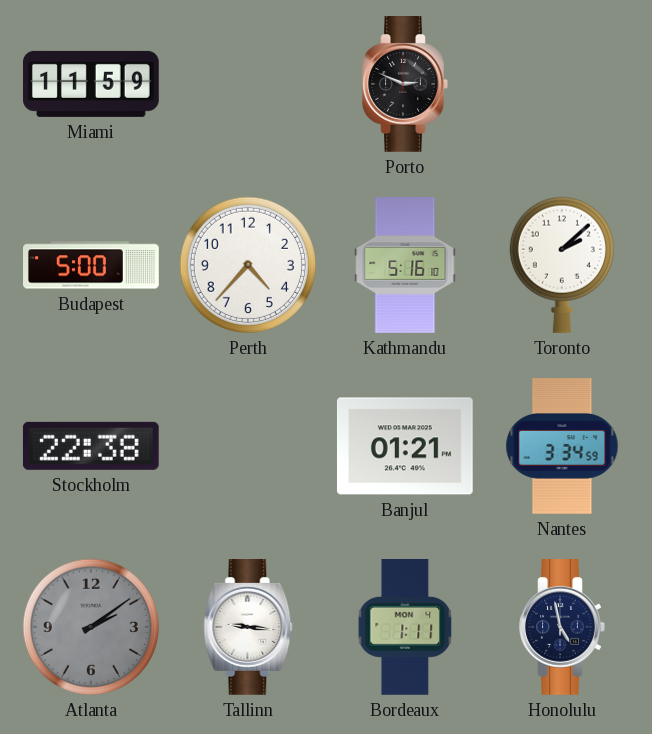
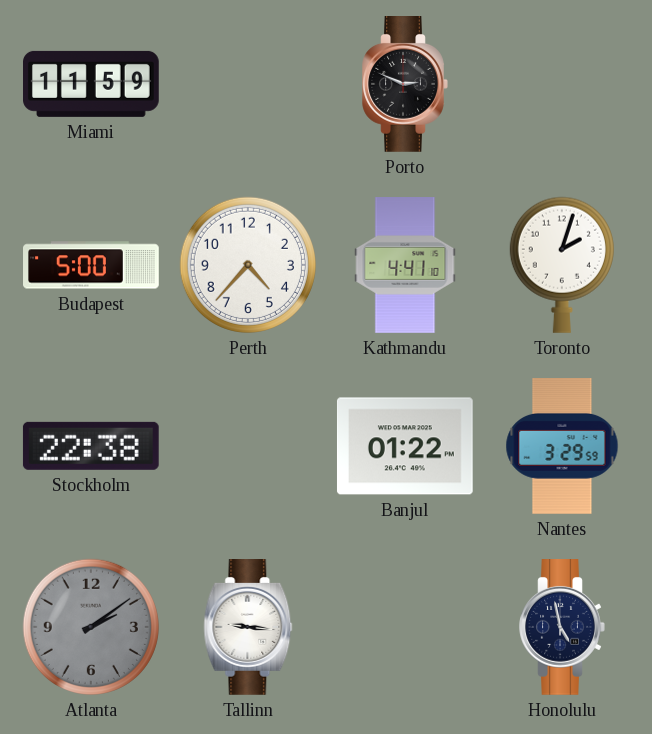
Kathmandu: 5:16 -> 4:41 (405, 265)
Toronto: 2:08 -> 2:03 (562, 265)
Banjul: 01:21 -> 01:22 (405, 446)
Nantes: 3:34 -> 3:29 (562, 447)
Bordeaux: 1:11 -> none (405, 628)
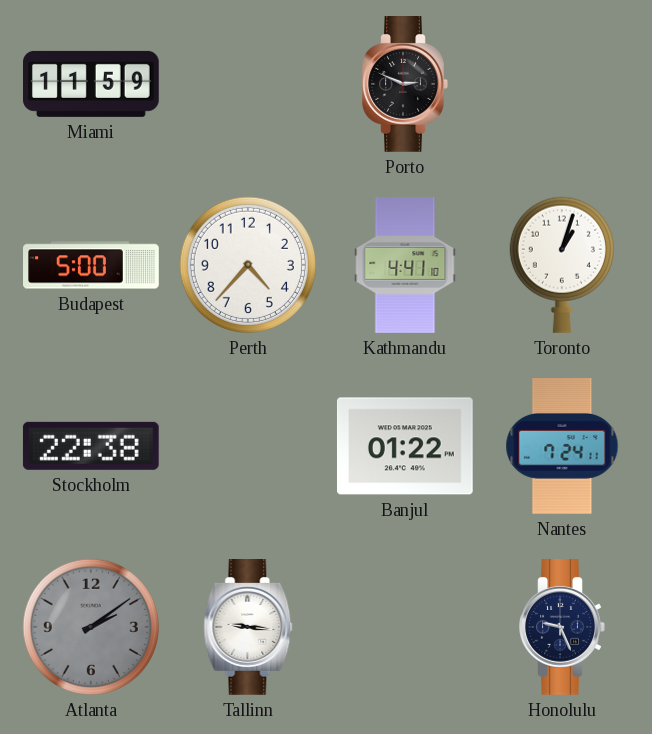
Toronto: 2:03 -> 1:03 (562, 265)
Nantes: 3:29 -> 7:24 (562, 447)
Honolulu: 4:58 -> 9:26 (562, 628)
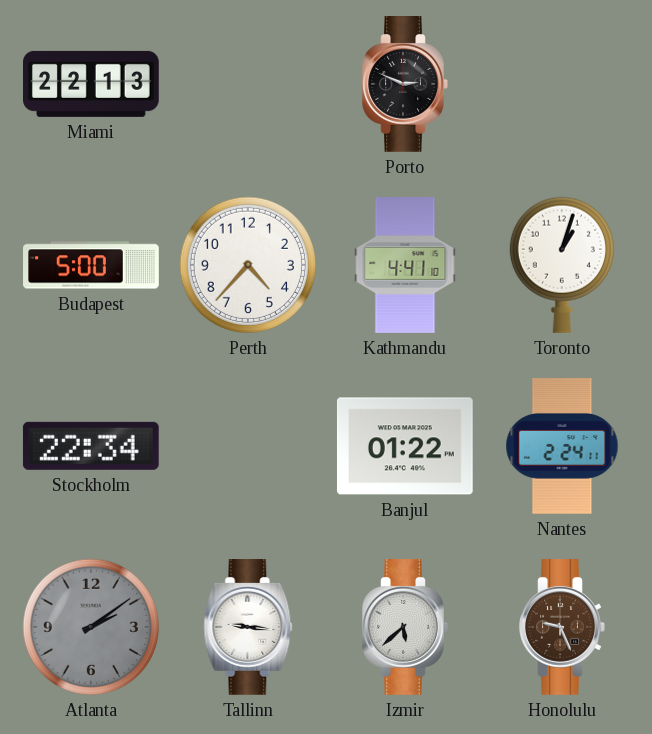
Miami: 11:59 -> 22:13 (92, 84)
Stockholm: 22:38 -> 22:34 (91, 446)
Nantes: 7:24 -> 2:24 (562, 447)
Izmir: none -> 5:38 (405, 628)
Honolulu dial: navy -> brown (562, 628)
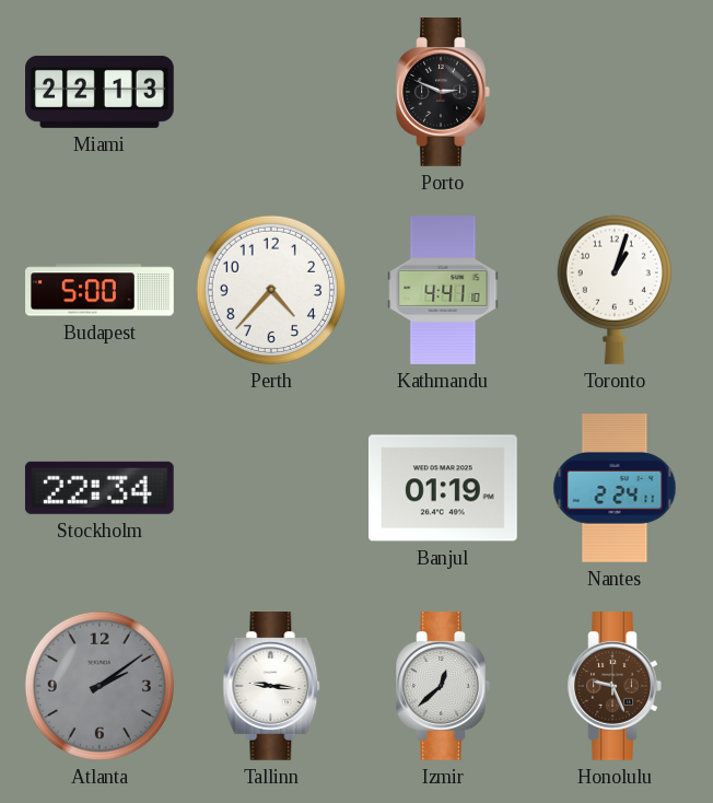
Banjul: 01:22 -> 01:19 (443, 488)
Izmir: 5:38 -> 12:38 (443, 687)
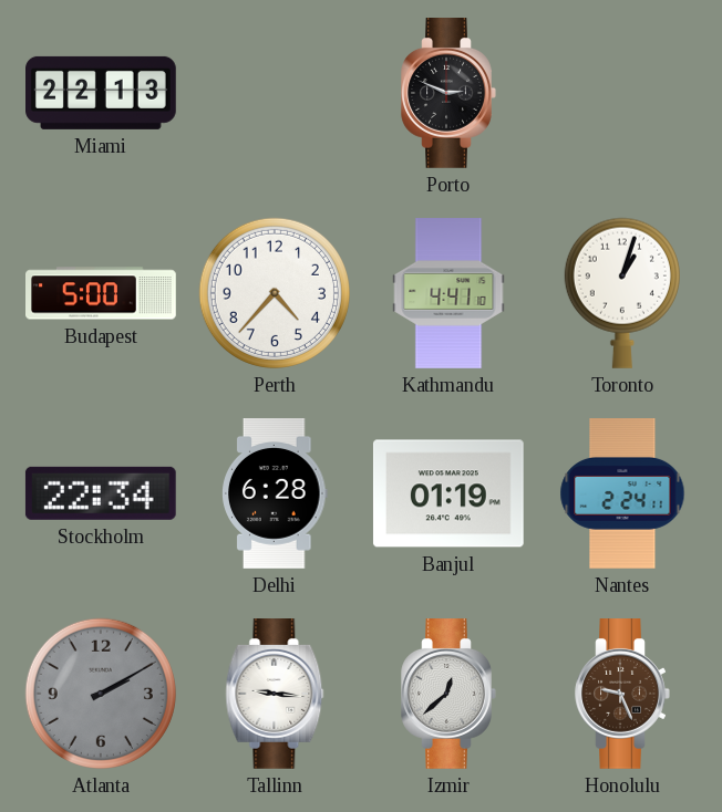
Delhi: none -> 6:28 (276, 495)
Atlanta: 2:09 -> 2:10 (101, 694)
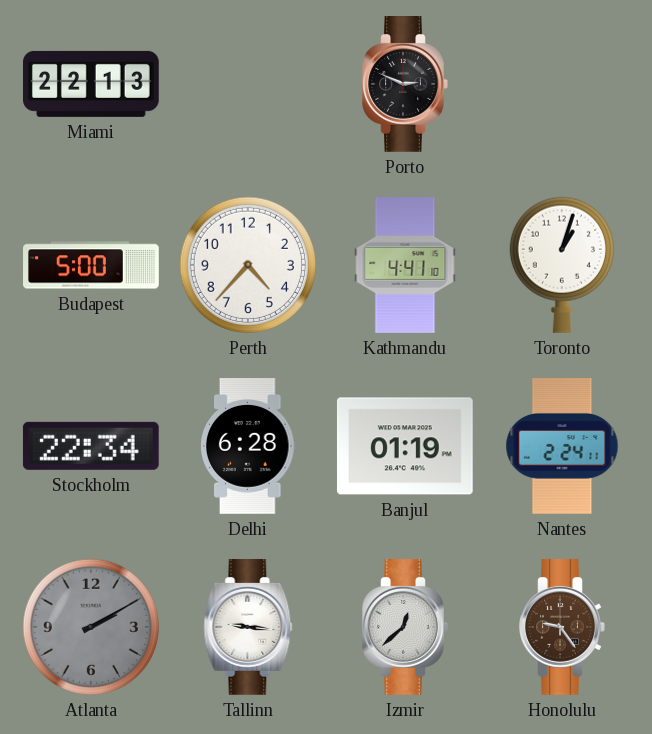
Honolulu: 9:26 -> 9:24 (562, 628)
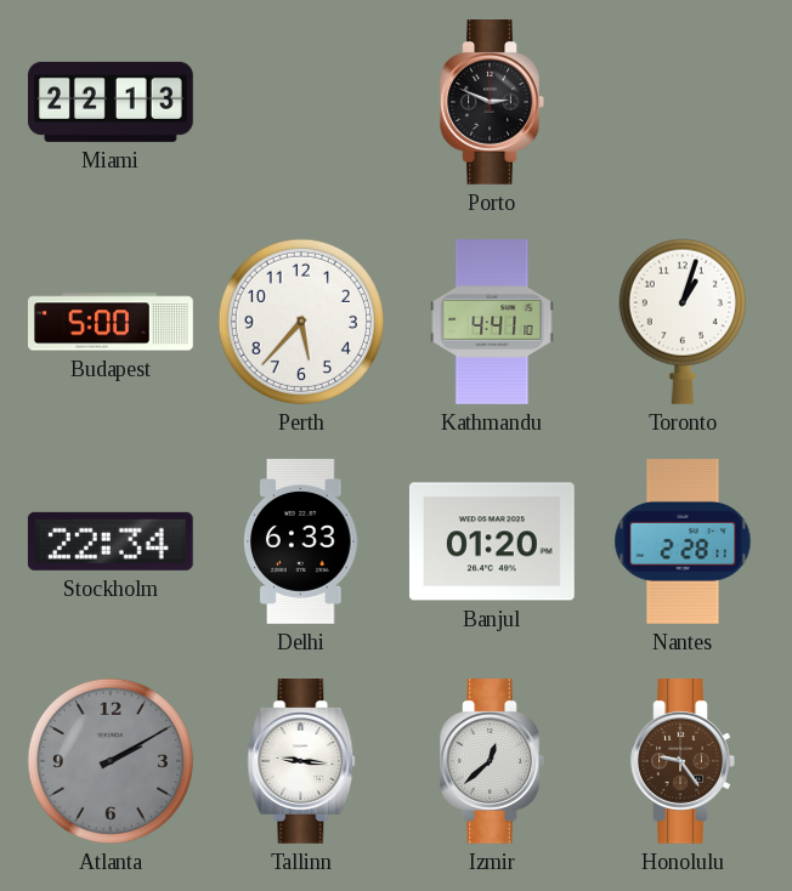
Perth: 4:37 -> 5:37 (301, 322)
Delhi: 6:28 -> 6:33 (302, 543)
Banjul: 01:19 -> 01:20 (492, 541)
Nantes: 2:24 -> 2:28 (683, 543)
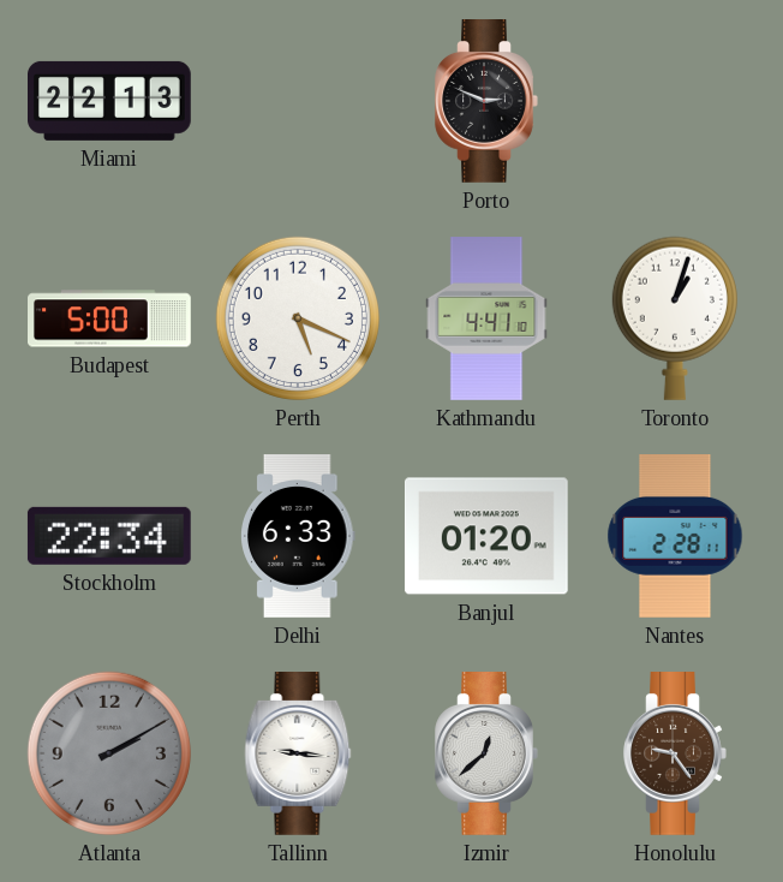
Perth: 5:37 -> 5:19 (298, 318)
